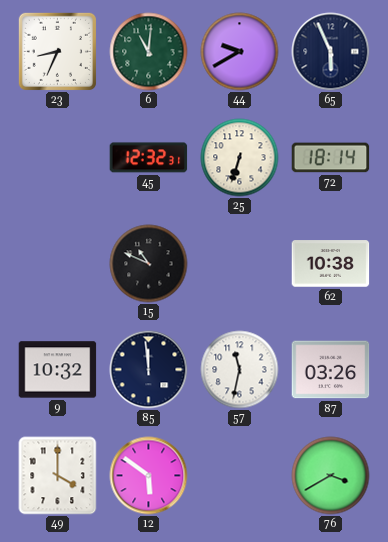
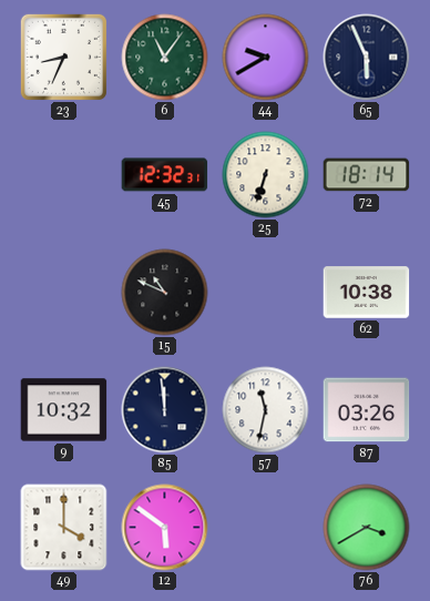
6: 11:01 -> 11:06 (165, 58)
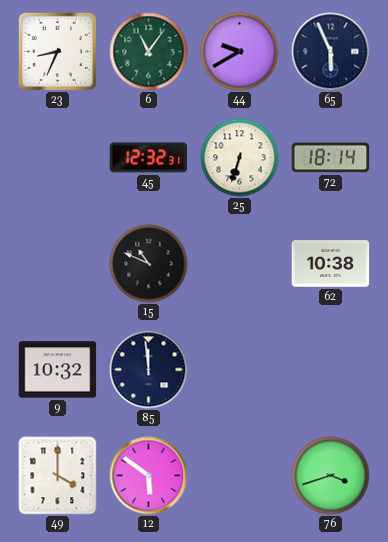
57: 11:32 -> none (266, 410)
87: 03:26 -> none (367, 410)
76: 3:40 -> 3:42 (331, 476)
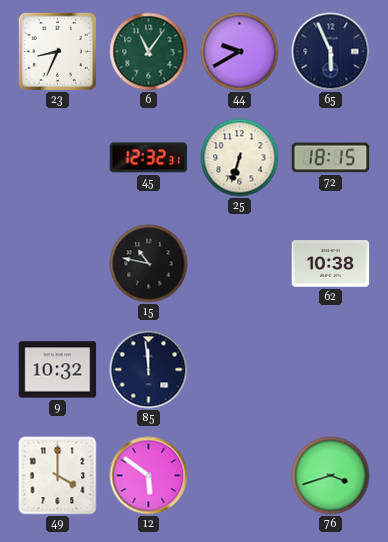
72: 18:14 -> 18:15 (331, 158)
15: 10:49 -> 10:47 (149, 264)
